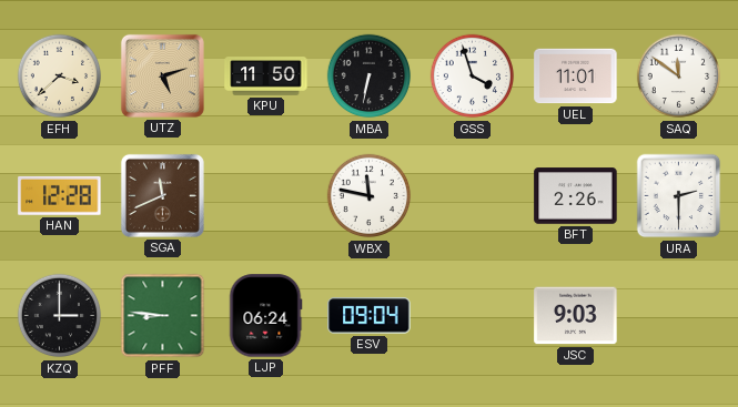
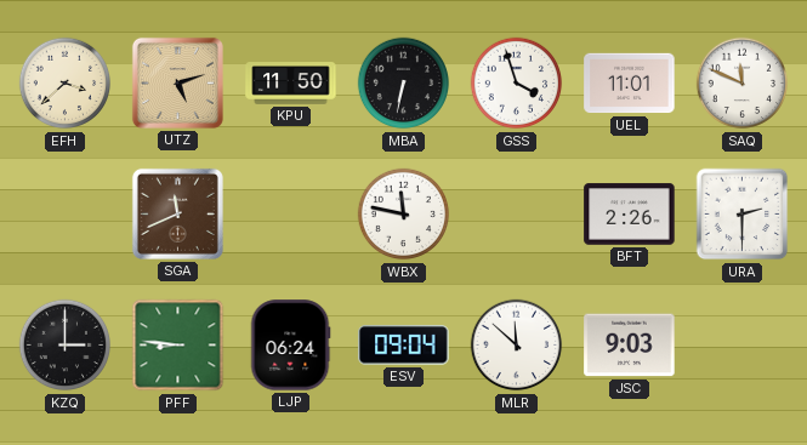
SAQ: 11:51 -> 11:49 (743, 84)
HAN: 12:28 -> none (60, 195)
MLR: none -> 11:52 (517, 346)
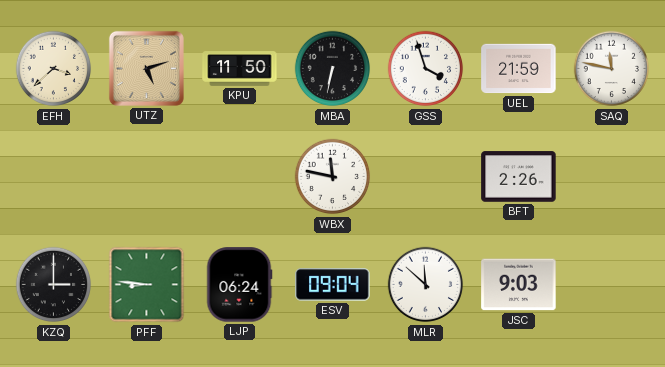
UEL: 11:01 -> 21:59 (519, 69)
SAQ: 11:49 -> 11:47 (612, 69)
SGA: 11:41 -> none (177, 213)
URA: 2:30 -> none (743, 215)
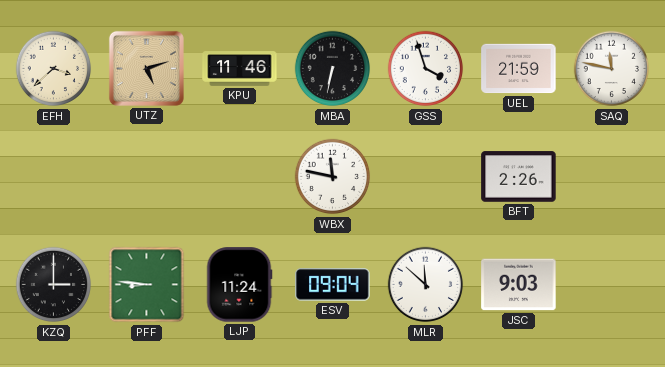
KPU: 11:50 -> 11:46 (240, 69)
LJP: 06:24 -> 11:24 (239, 285)
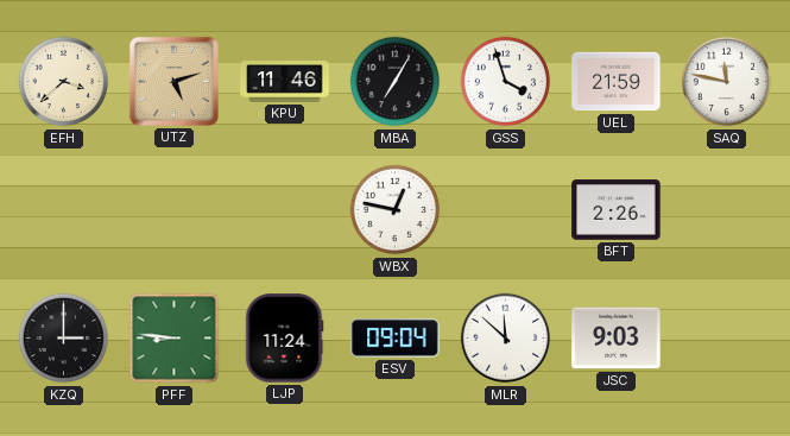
MBA: 6:32 -> 7:05 (396, 82)
WBX: 11:47 -> 12:47 (396, 210)
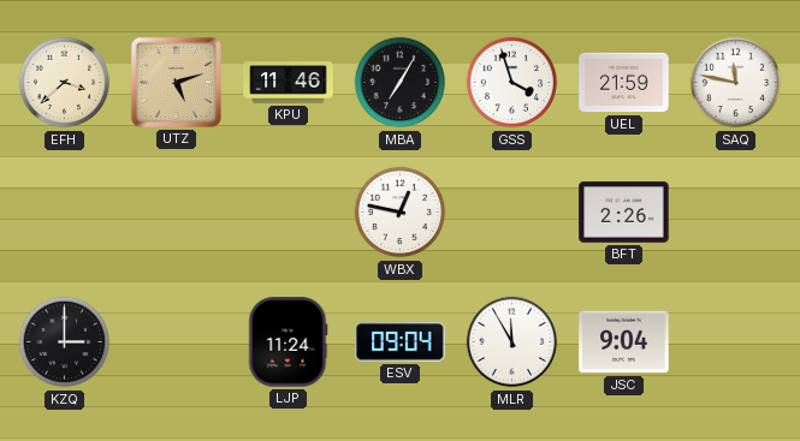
PFF: 8:46 -> none (175, 339)
MLR: 11:52 -> 11:55 (512, 342)
JSC: 9:03 -> 9:04 (624, 342)
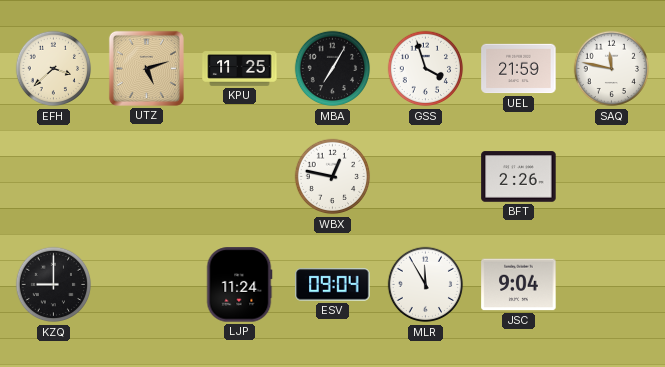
KPU: 11:46 -> 11:25 (240, 69)
KZQ: 3:00 -> 9:00 (54, 285)
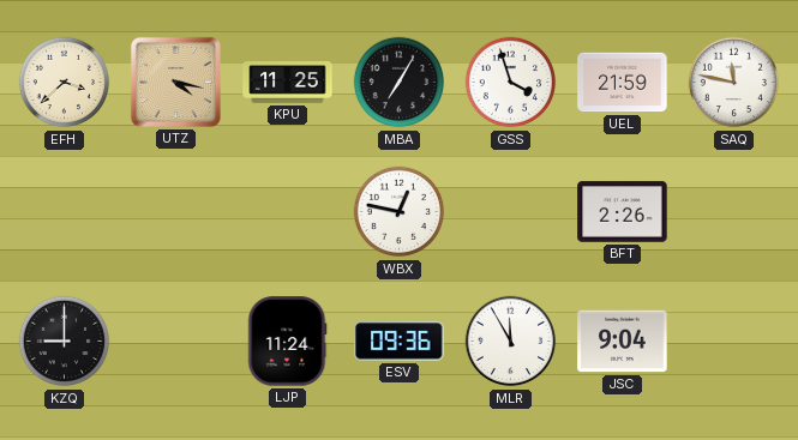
UTZ: 5:12 -> 4:17 (175, 82)
ESV: 09:04 -> 09:36 (400, 342)
